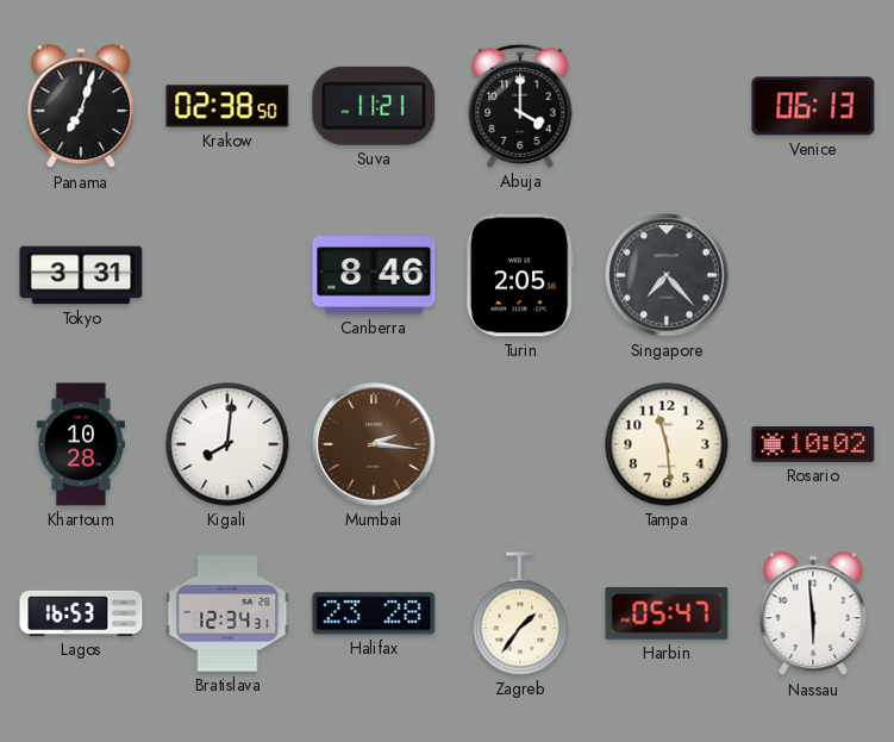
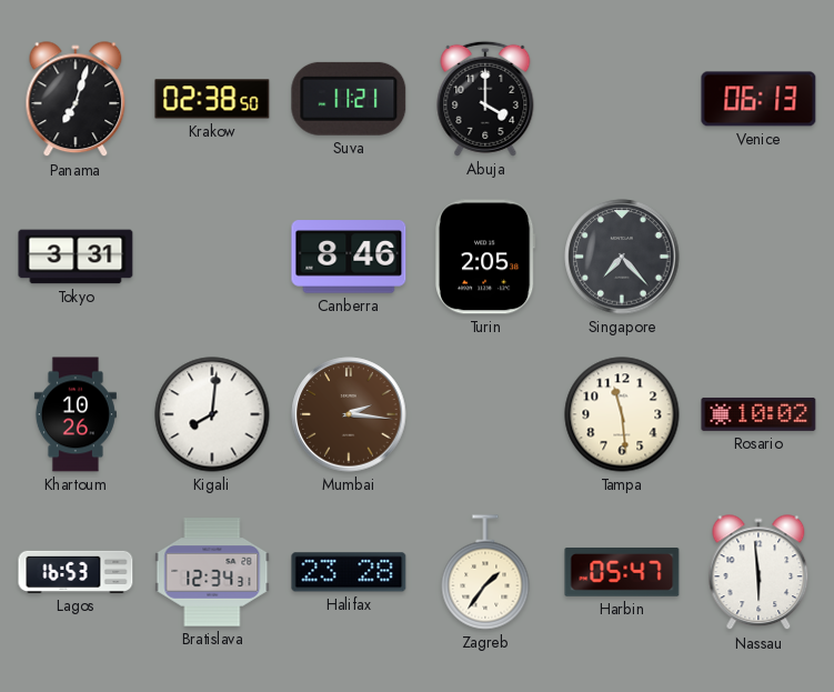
Khartoum: 10:28 -> 10:26 (76, 414)
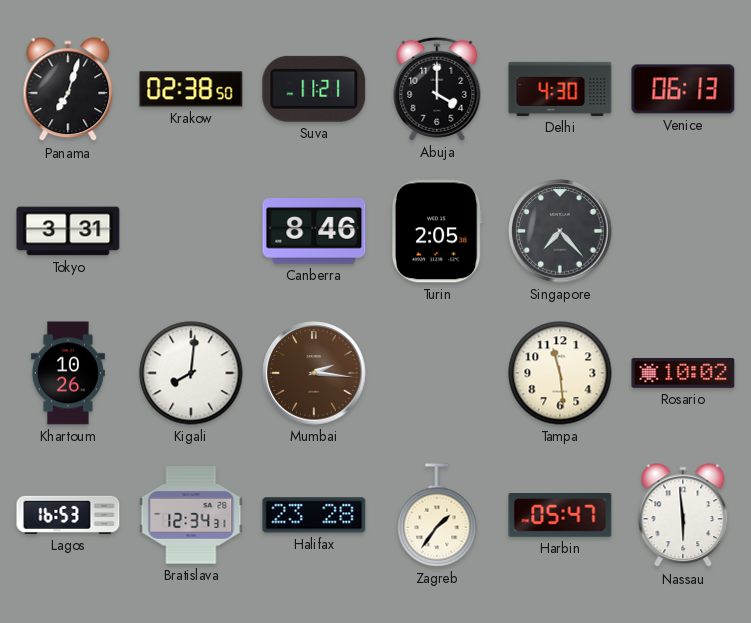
Delhi: none -> 4:30 (560, 89)
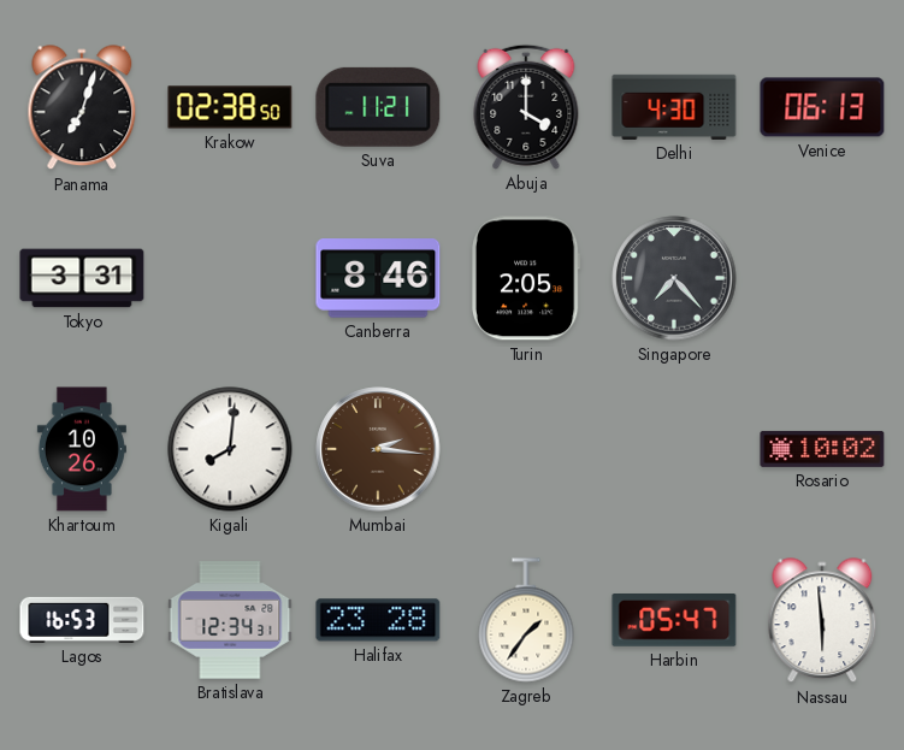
Tampa: 11:29 -> none (560, 373)
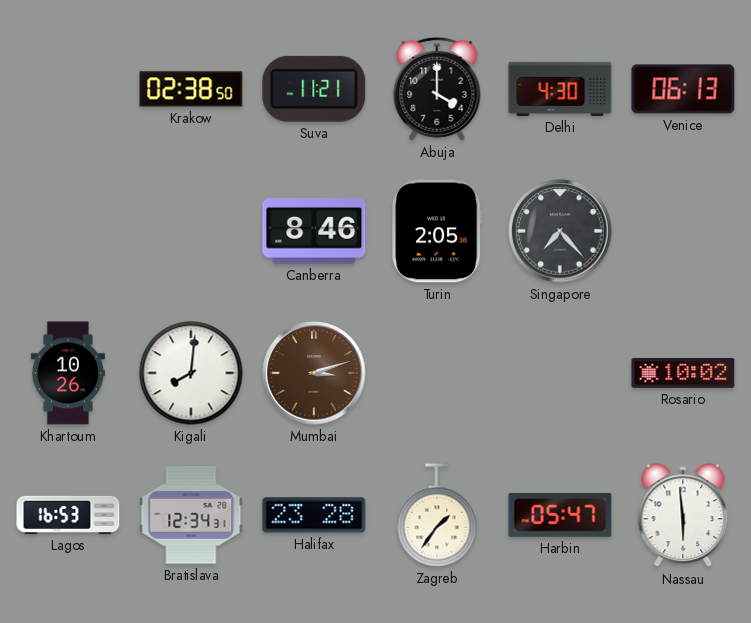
Panama: 7:03 -> none (82, 108)
Tokyo: 3:31 -> none (82, 278)
Mumbai: 2:16 -> 3:12 (314, 373)
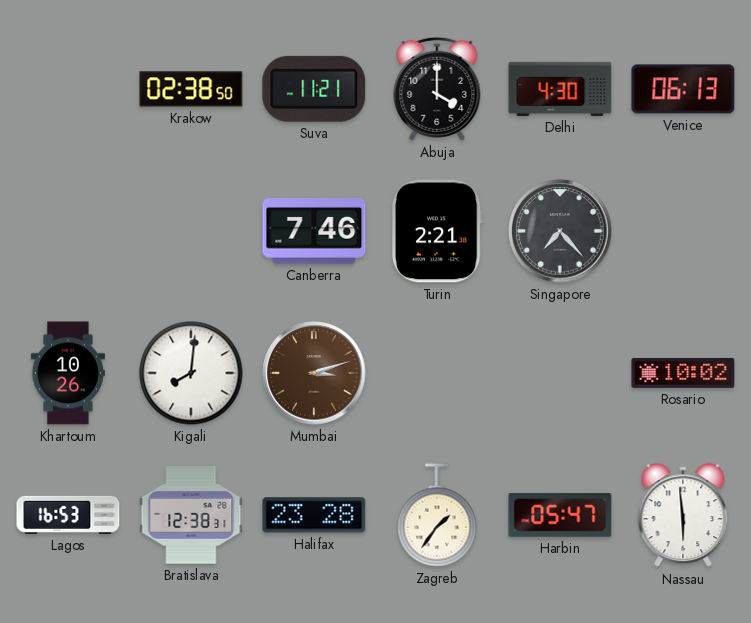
Canberra: 8:46 -> 7:46 (314, 231)
Turin: 2:05 -> 2:21 (437, 231)
Bratislava: 12:34 -> 12:38 (191, 515)
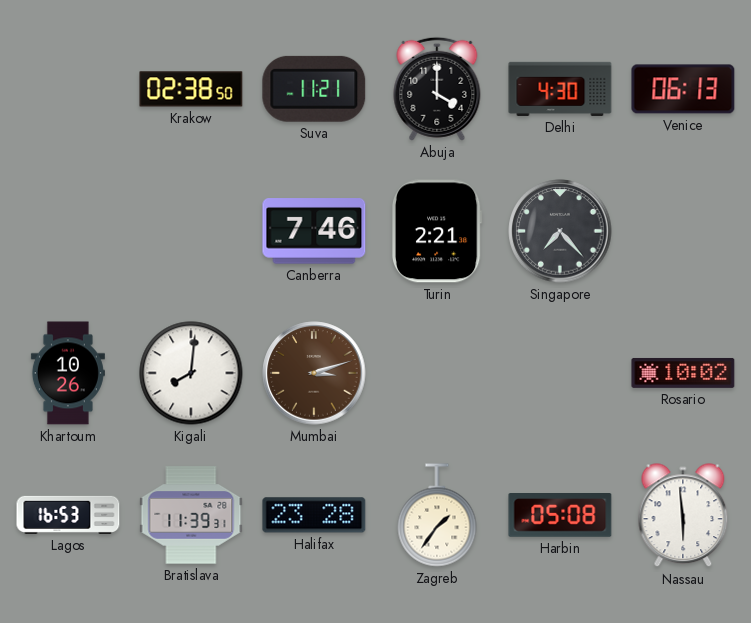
Bratislava: 12:38 -> 11:39 (191, 515)
Harbin: 05:47 -> 05:08 (560, 515)
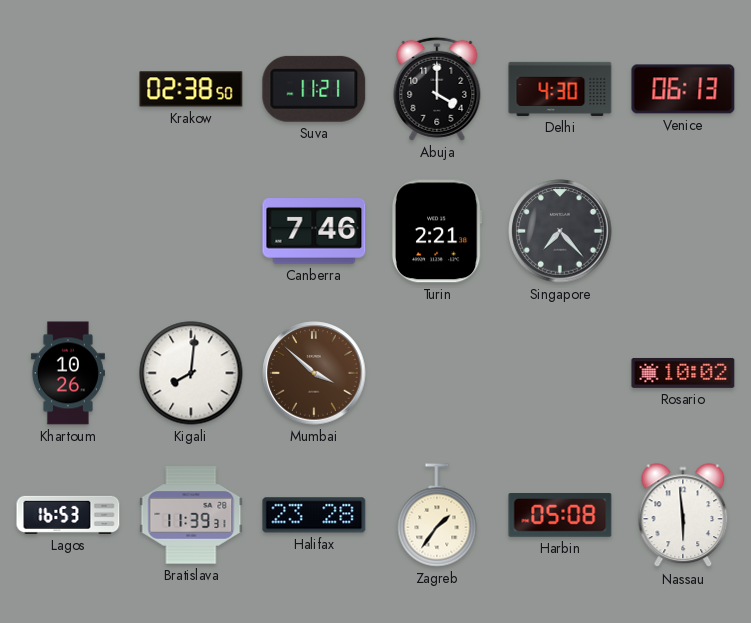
Mumbai: 3:12 -> 3:52 (314, 373)
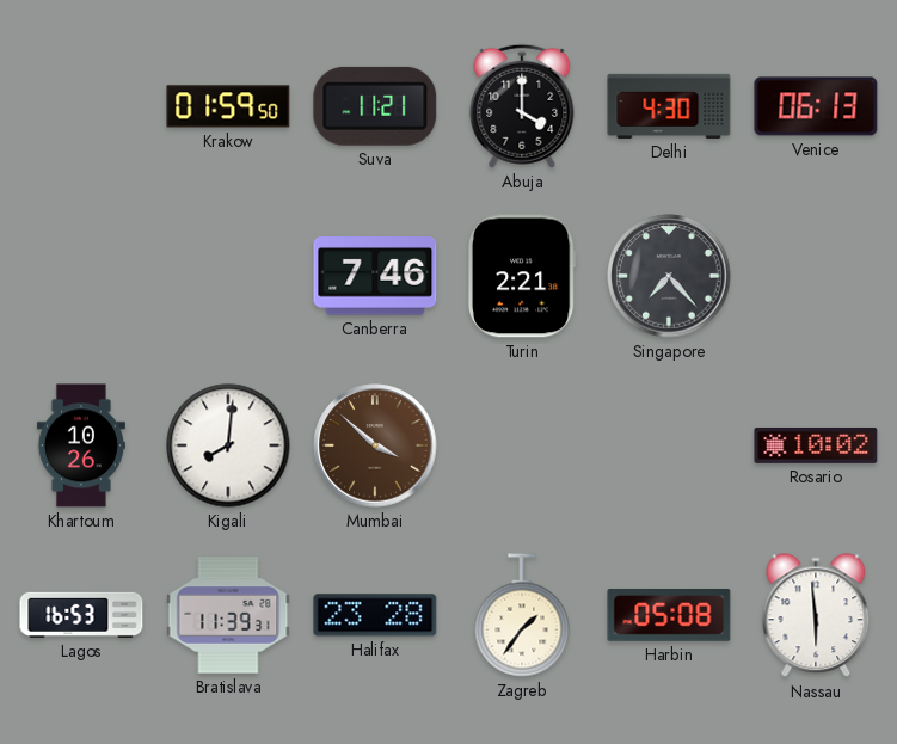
Krakow: 02:38 -> 01:59 (228, 106)
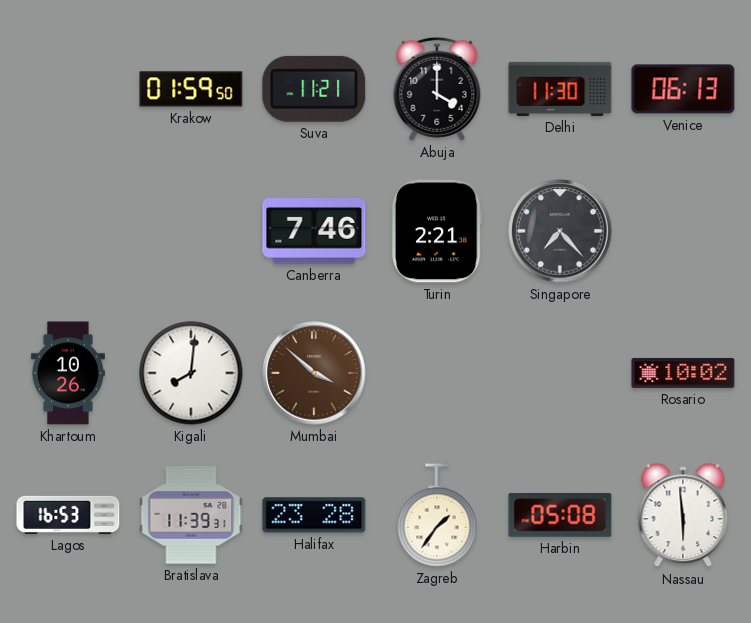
Delhi: 4:30 -> 11:30 (560, 89)
